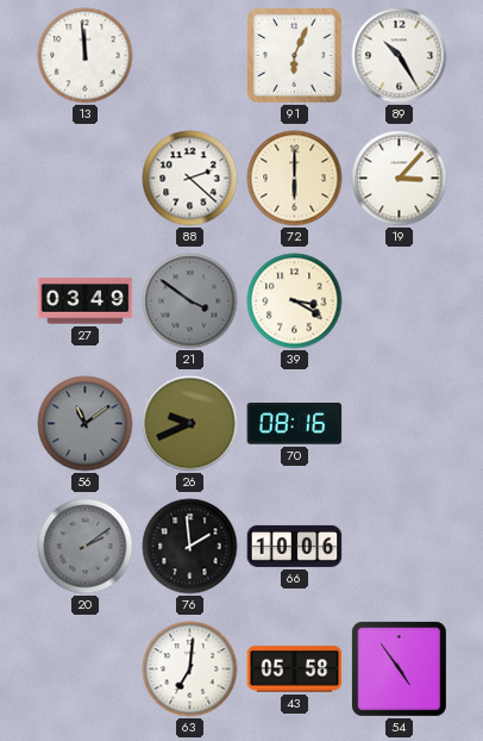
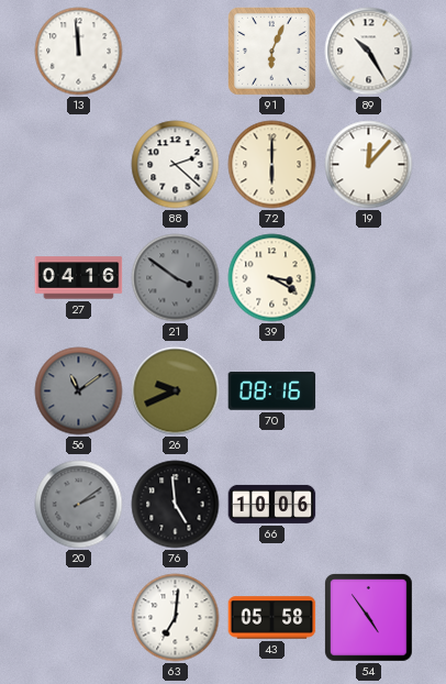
19: 3:07 -> 12:07 (369, 165)
27: 03:49 -> 04:16 (79, 278)
76: 1:59 -> 4:59 (176, 505)
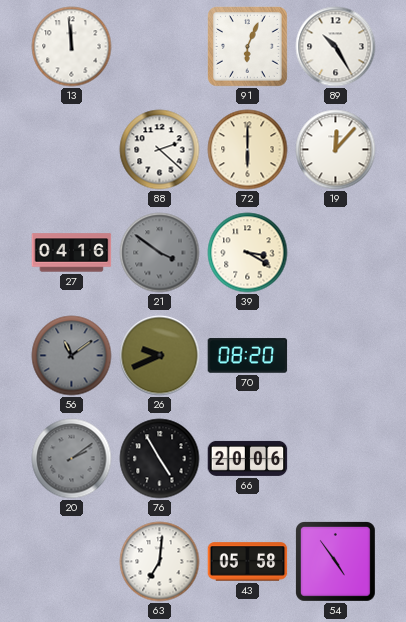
70: 08:16 -> 08:20 (248, 356)
76: 4:59 -> 4:55 (160, 459)
66: 10:06 -> 20:06 (248, 458)
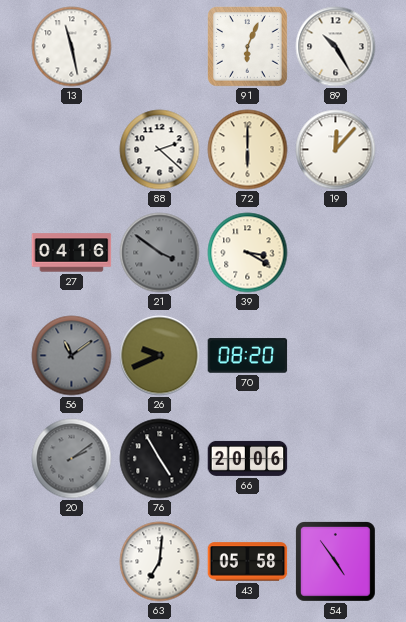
13: 11:59 -> 11:28 (72, 47)
